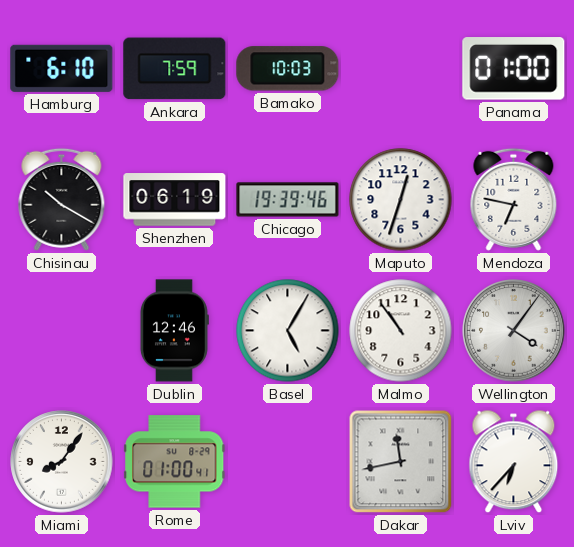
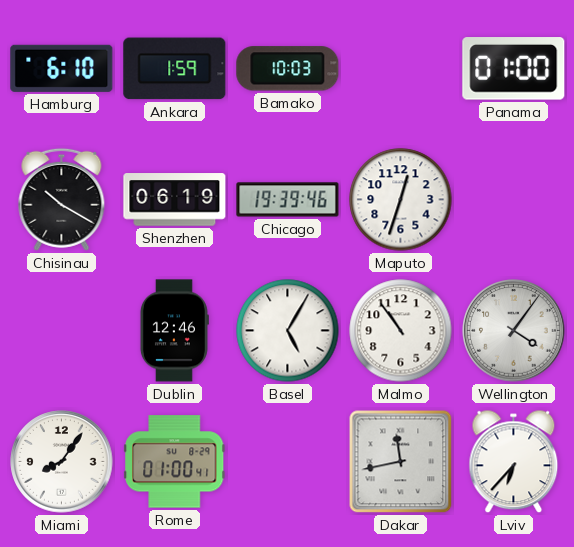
Ankara: 7:59 -> 1:59 (175, 69)
Mendoza: 6:47 -> none (514, 199)
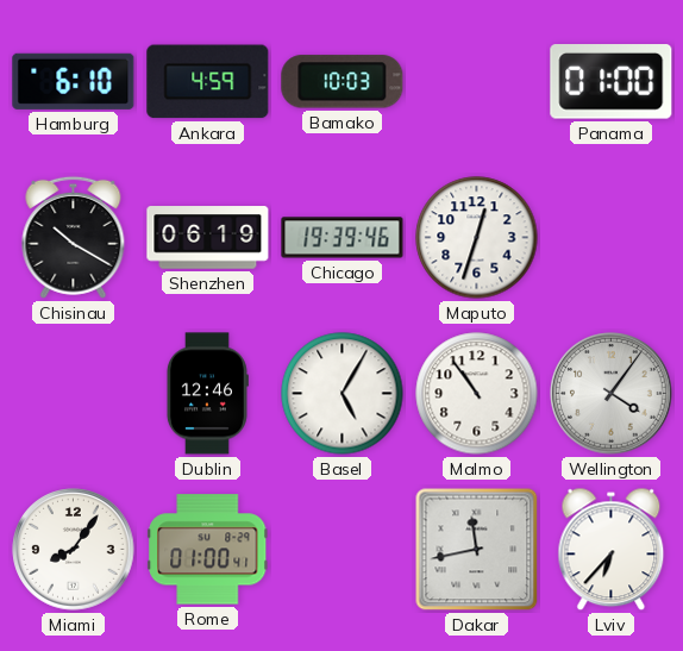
Ankara: 1:59 -> 4:59 (208, 82)
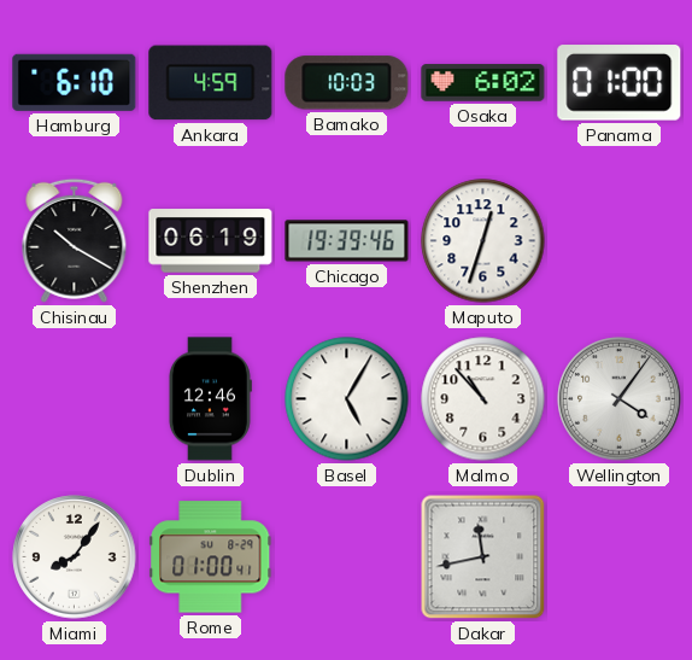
Osaka: none -> 6:02 (483, 83)
Malmo: 10:54 -> 10:53 (483, 399)
Lviv: 6:37 -> none (612, 550)
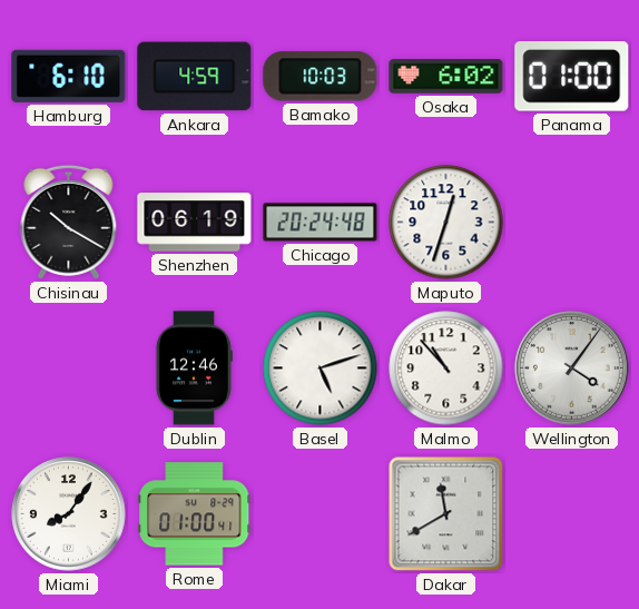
Chicago: 19:39 -> 20:24 (321, 223)
Basel: 5:05 -> 5:12 (321, 369)
Dakar: 11:43 -> 11:40 (446, 514)
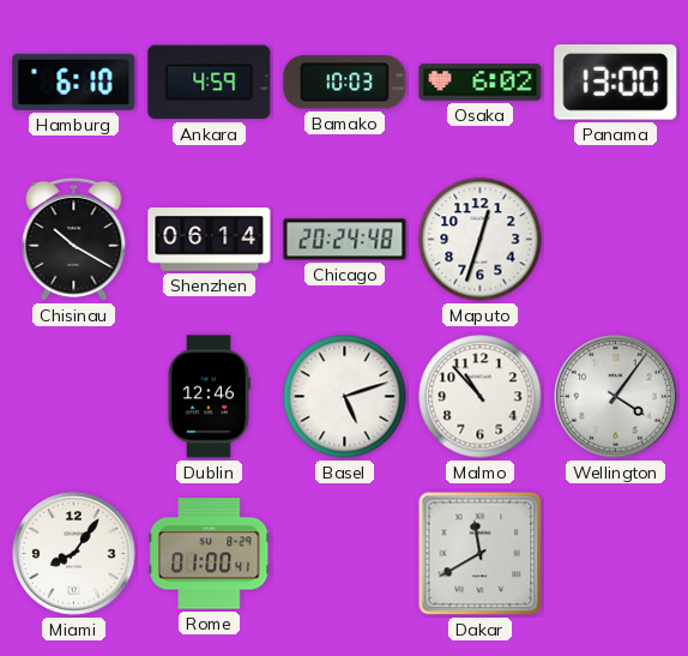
Panama: 01:00 -> 13:00 (616, 83)
Shenzhen: 06:19 -> 06:14 (210, 240)
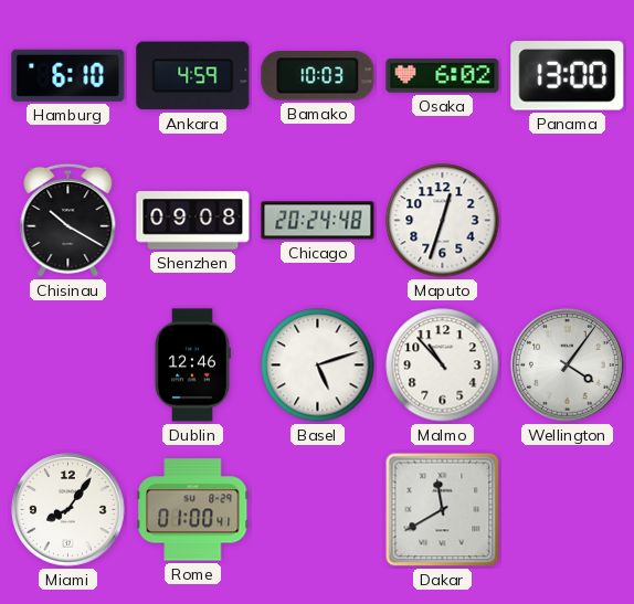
Shenzhen: 06:14 -> 09:08 (193, 221)
